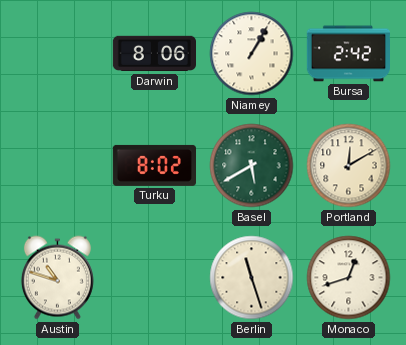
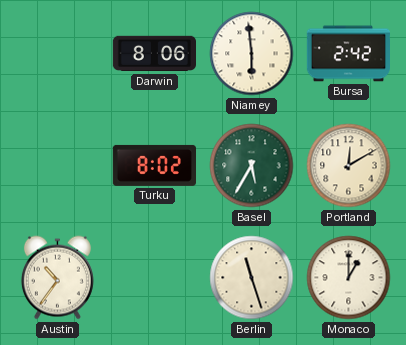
Niamey: 1:05 -> 5:59 (252, 54)
Basel: 5:40 -> 5:35 (252, 166)
Austin: 10:48 -> 10:36 (57, 278)
Monaco: 12:42 -> 1:00 (349, 278)
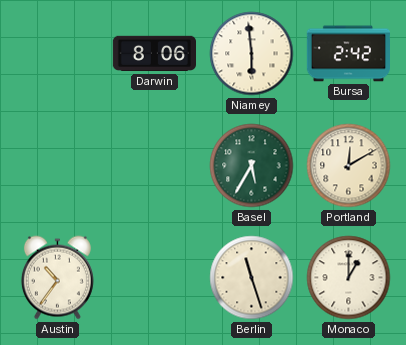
Turku: 8:02 -> none (154, 165)
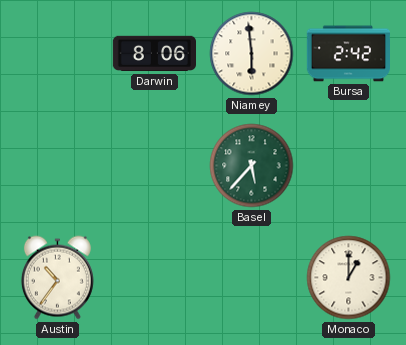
Basel: 5:35 -> 5:37 (252, 166)
Portland: 12:10 -> none (349, 166)
Berlin: 11:27 -> none (252, 278)
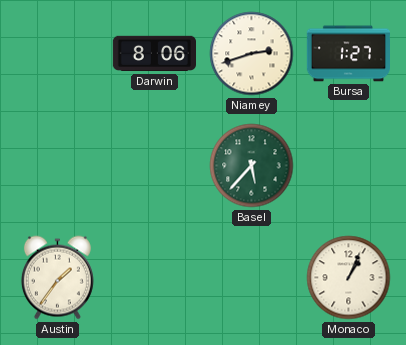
Niamey: 5:59 -> 2:42 (252, 54)
Bursa: 2:42 -> 1:27 (348, 54)
Austin: 10:36 -> 1:36 (57, 278)
Monaco: 1:00 -> 1:04 (349, 278)
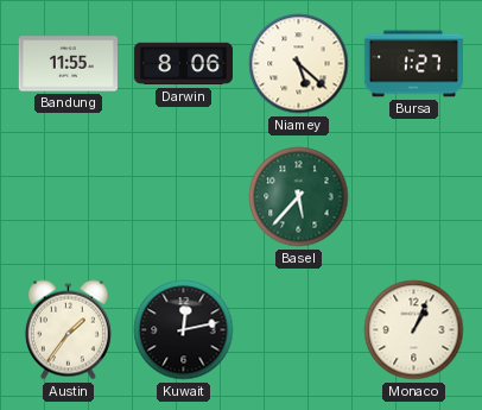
Bandung: none -> 11:55 (68, 64)
Niamey: 2:42 -> 5:22 (299, 64)
Kuwait: none -> 12:13 (184, 330)
